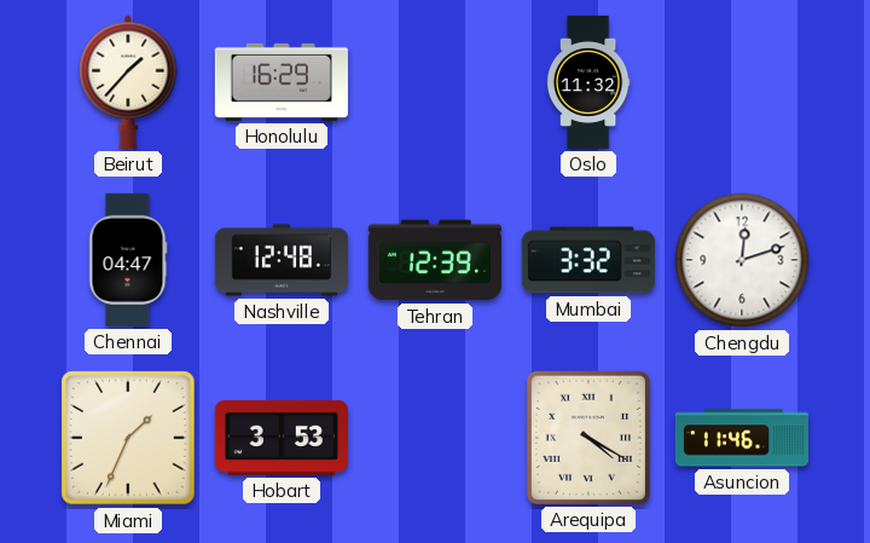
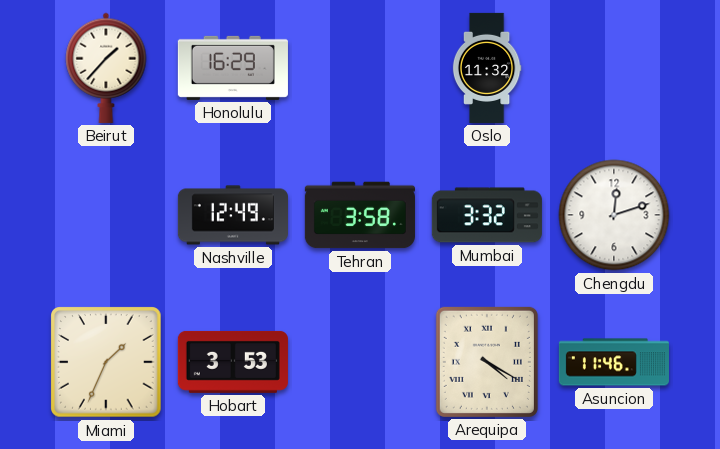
Chennai: 04:47 -> none (128, 260)
Nashville: 12:48 -> 12:49 (233, 215)
Tehran: 12:39 -> 3:58 (360, 215)
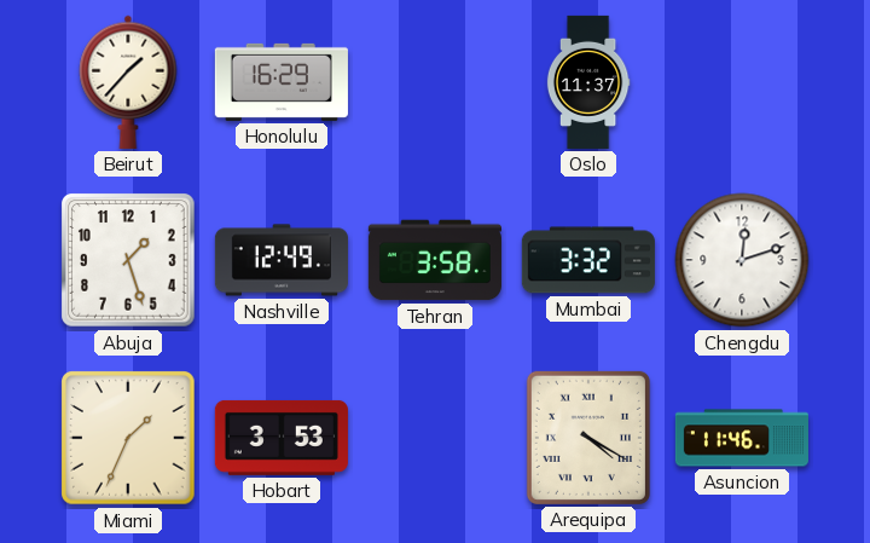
Oslo: 11:32 -> 11:37 (588, 82)
Abuja: none -> 1:27 (128, 260)
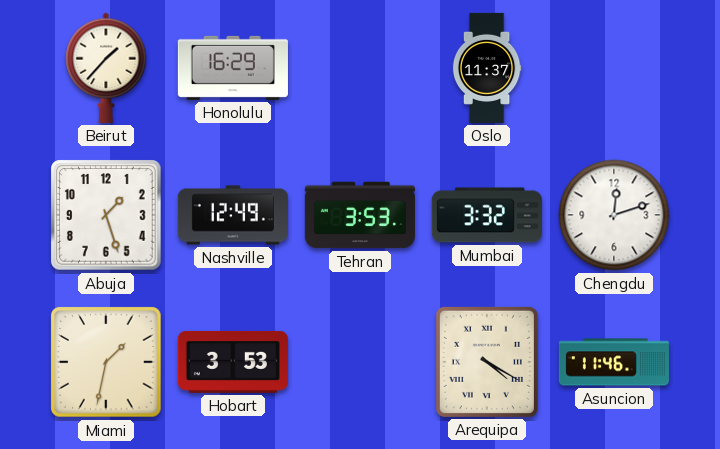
Tehran: 3:58 -> 3:53 (360, 215)
Miami: 1:34 -> 1:32 (106, 362)
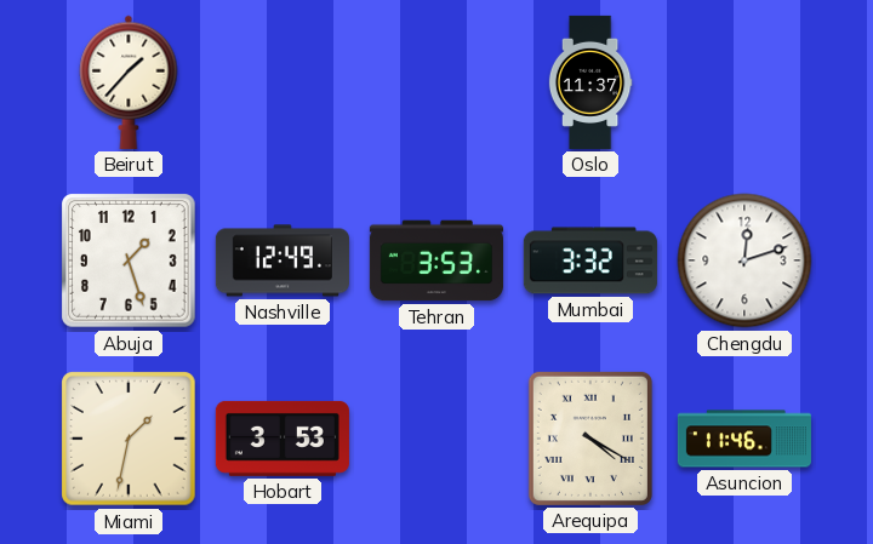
Honolulu: 16:29 -> none (233, 68)
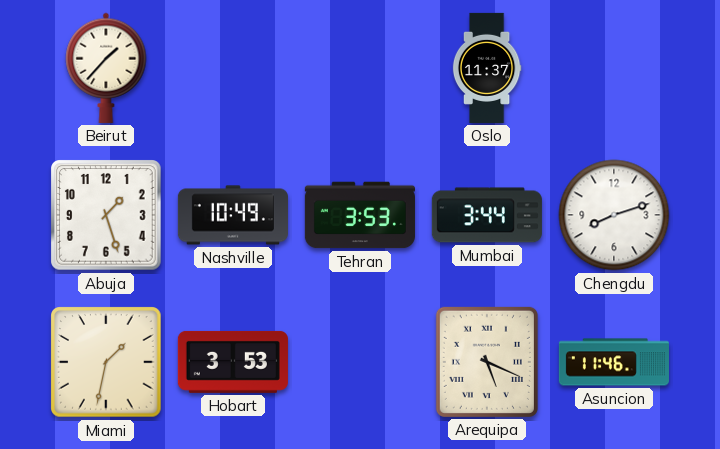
Nashville: 12:49 -> 10:49 (233, 215)
Mumbai: 3:32 -> 3:44 (487, 215)
Chengdu: 12:12 -> 8:12 (614, 215)
Arequipa: 4:20 -> 5:19 (487, 362)
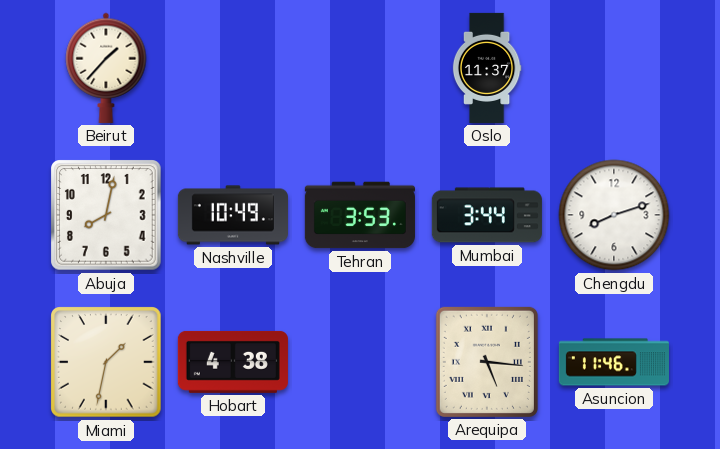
Abuja: 1:27 -> 8:02 (106, 215)
Hobart: 3:53 -> 4:38 (233, 362)
Arequipa: 5:19 -> 5:16 (487, 362)
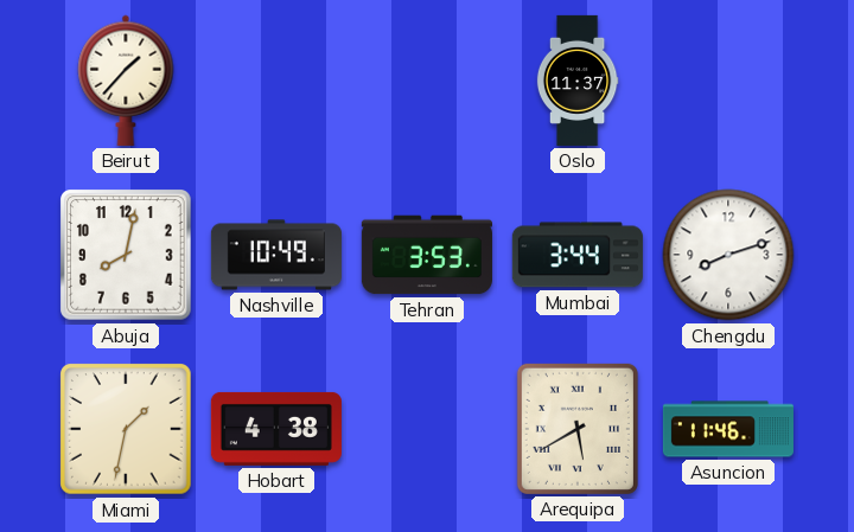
Arequipa: 5:16 -> 5:40 (578, 429)
